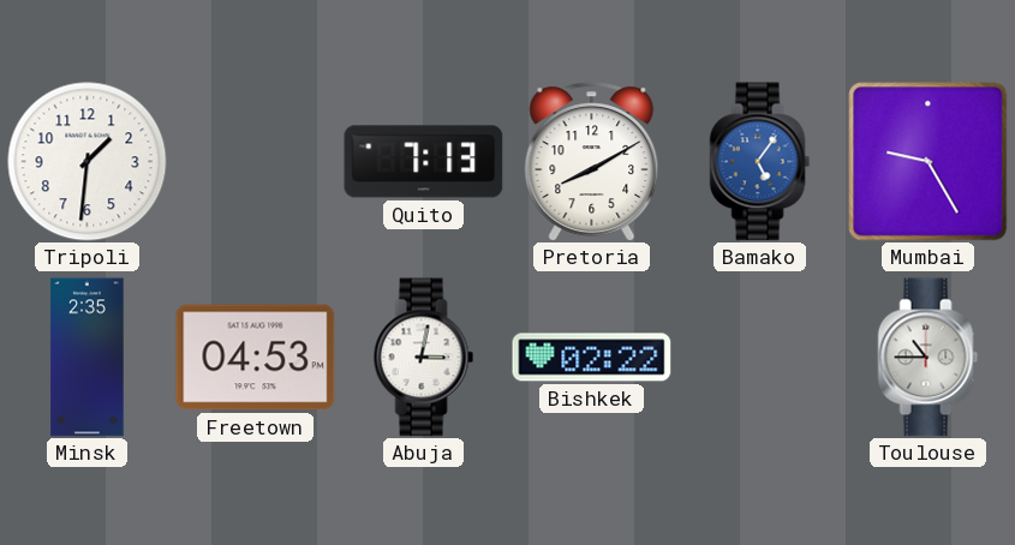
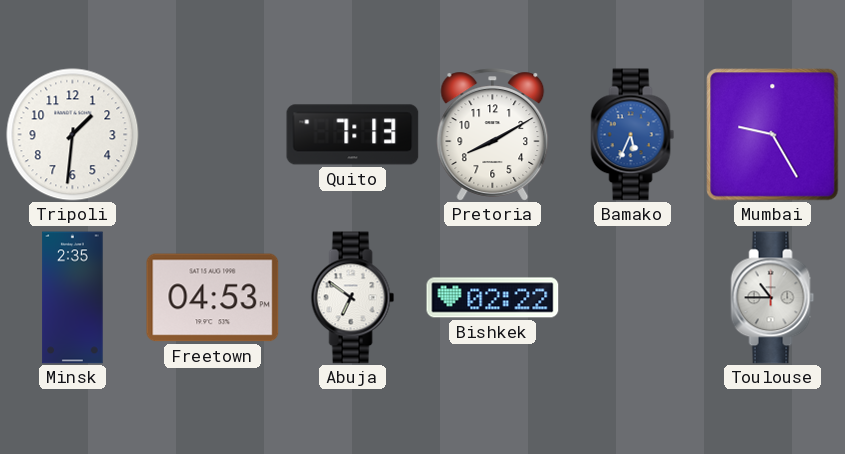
Bamako: 5:06 -> 5:34 (633, 135)
Abuja: 3:02 -> 6:51 (353, 298)
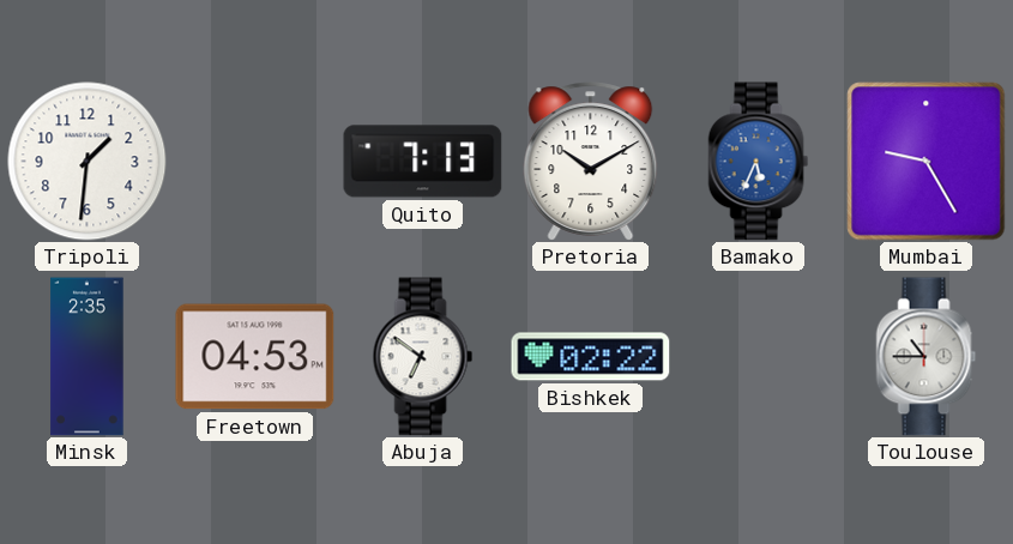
Pretoria: 8:10 -> 10:10 (591, 162)
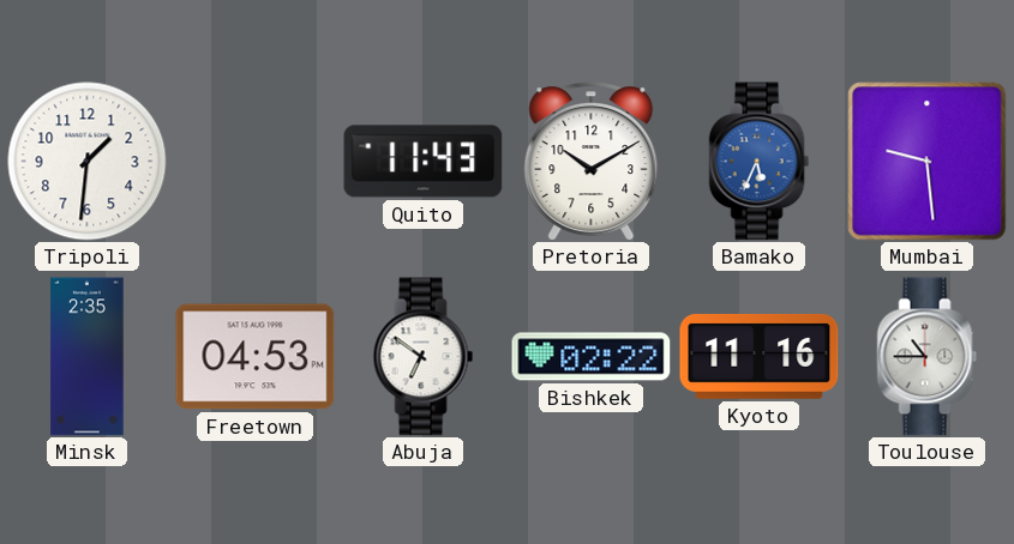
Quito: 7:13 -> 11:43 (424, 162)
Mumbai: 9:25 -> 9:29 (928, 162)
Kyoto: none -> 11:16 (760, 356)
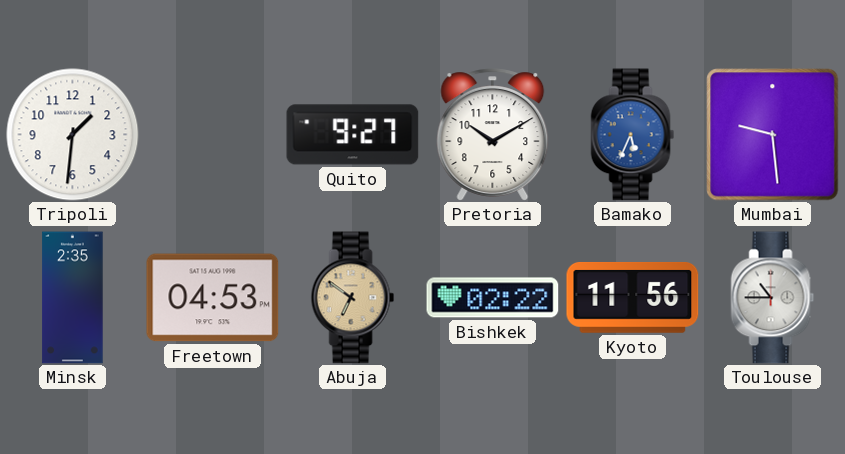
Quito: 11:43 -> 9:27 (353, 135)
Abuja dial: white -> champagne (353, 298)
Kyoto: 11:16 -> 11:56 (633, 297)
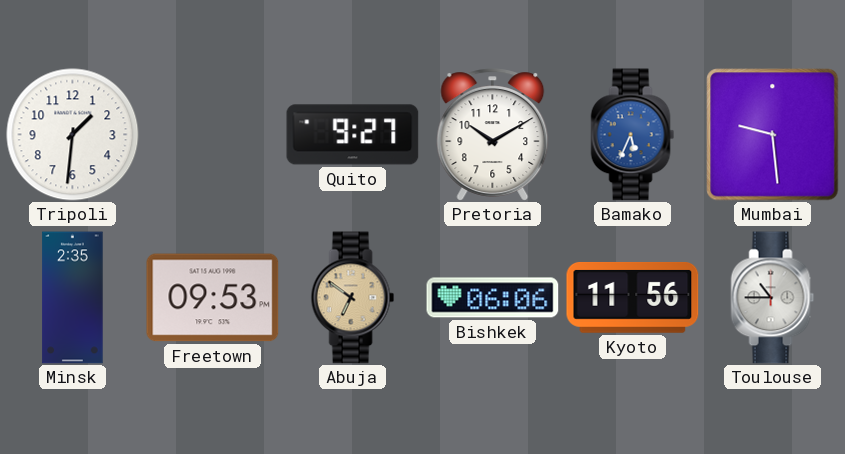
Freetown: 04:53 -> 09:53 (213, 298)
Bishkek: 02:22 -> 06:06 (493, 298)
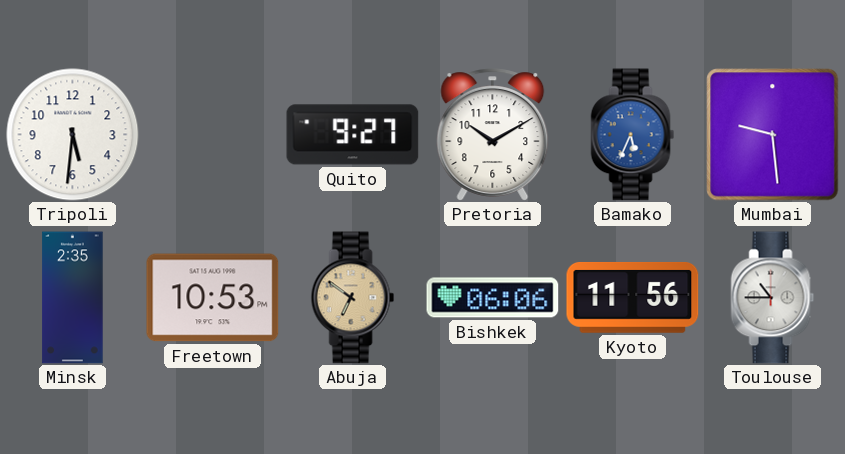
Tripoli: 1:31 -> 5:31 (73, 135)
Freetown: 09:53 -> 10:53 (213, 298)
